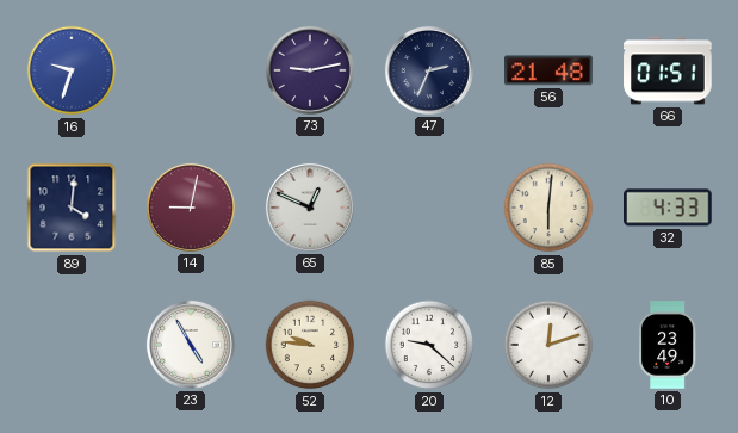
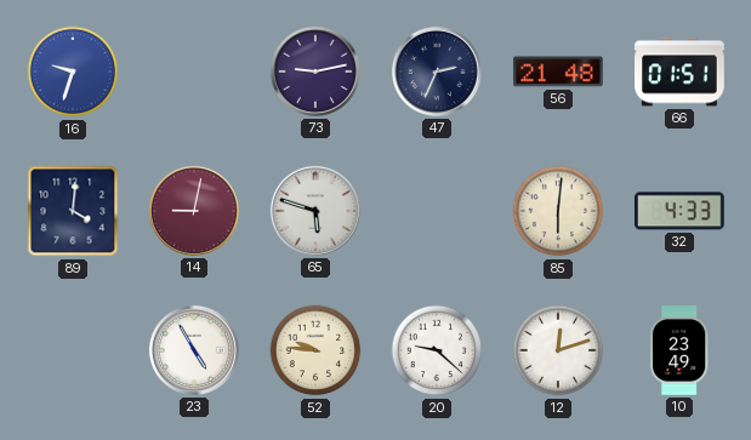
65: 12:49 -> 5:48 (315, 211)
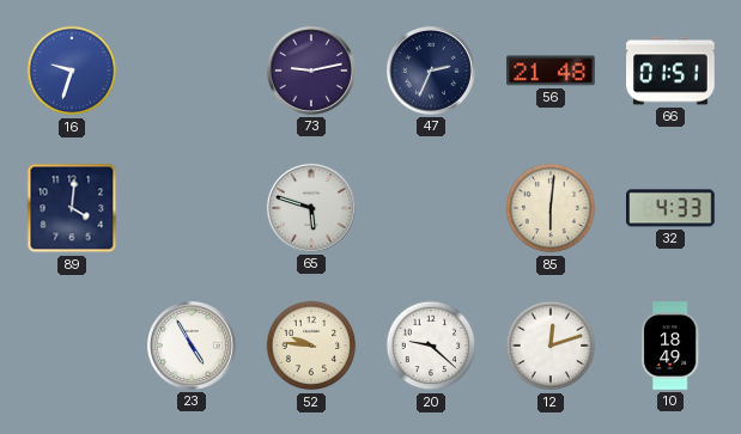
14: 9:02 -> none (194, 211)
10: 23:49 -> 18:49 (670, 346)
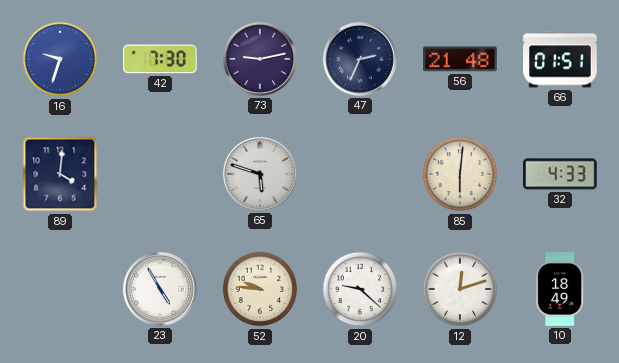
42: none -> 7:30 (161, 59)
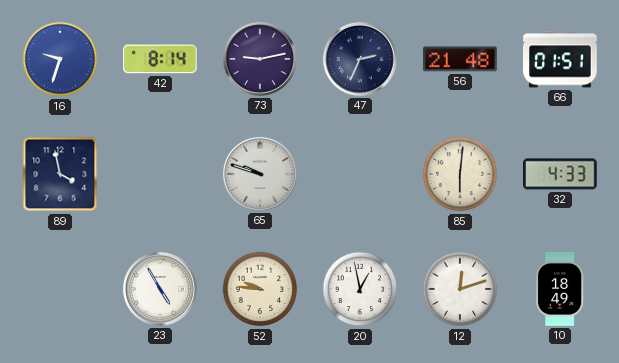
42: 7:30 -> 8:14 (161, 59)
89: 4:01 -> 3:58 (60, 174)
65: 5:48 -> 9:48 (260, 174)
20: 9:22 -> 12:58 (360, 289)
